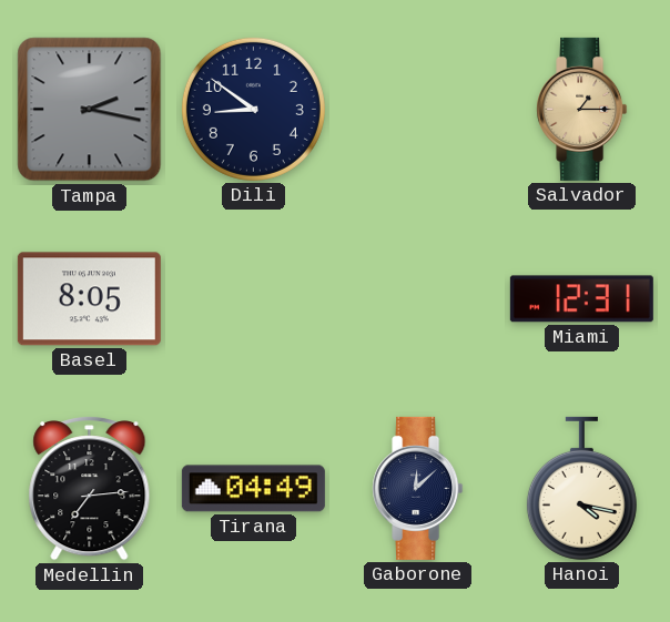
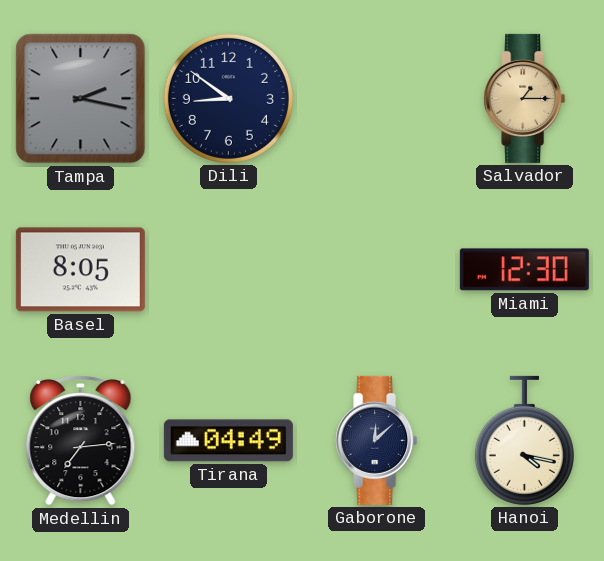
Miami: 12:31 -> 12:30 (524, 270)
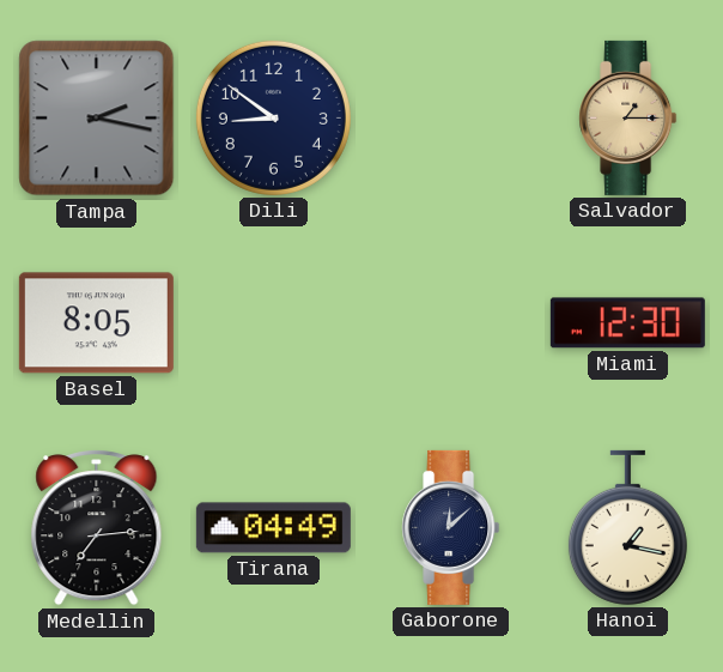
Hanoi: 4:17 -> 1:17 (627, 527)
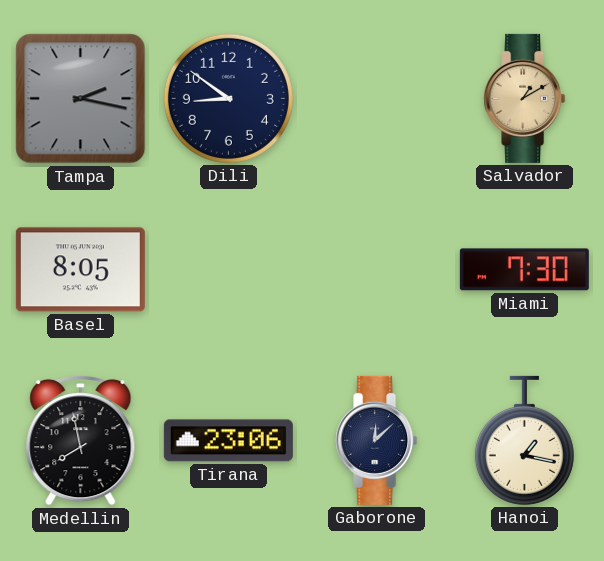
Salvador: 1:15 -> 1:10 (525, 98)
Miami: 12:30 -> 7:30 (524, 270)
Medellin: 7:14 -> 7:58 (81, 441)
Tirana: 04:49 -> 23:06 (228, 441)
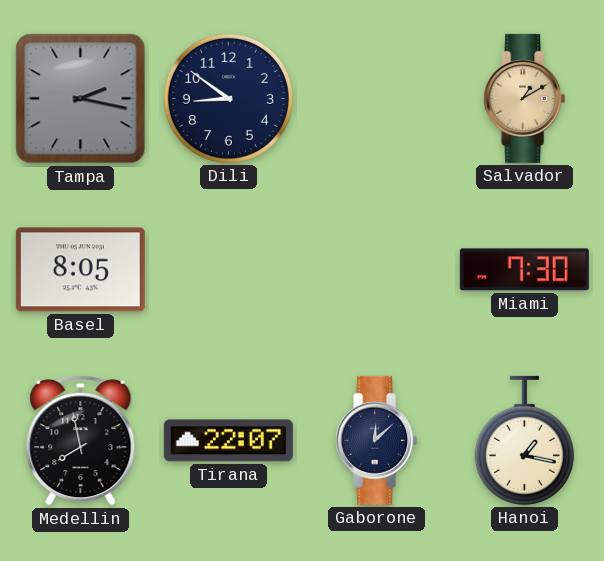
Tirana: 23:06 -> 22:07 (228, 441)
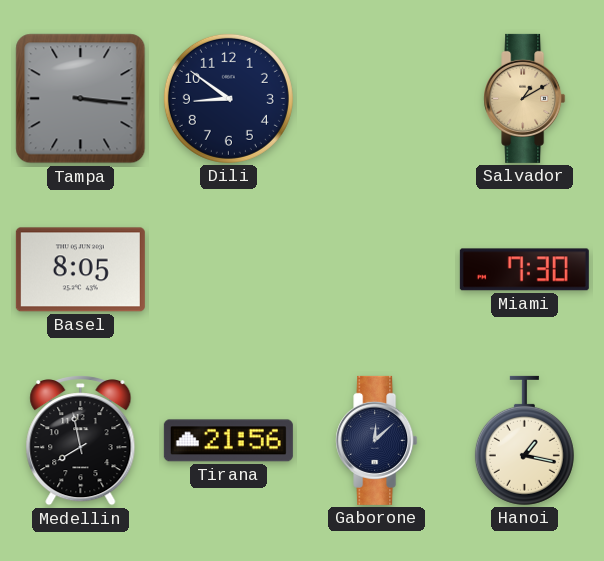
Tampa: 2:17 -> 3:16 (81, 99)
Tirana: 22:07 -> 21:56 (228, 441)
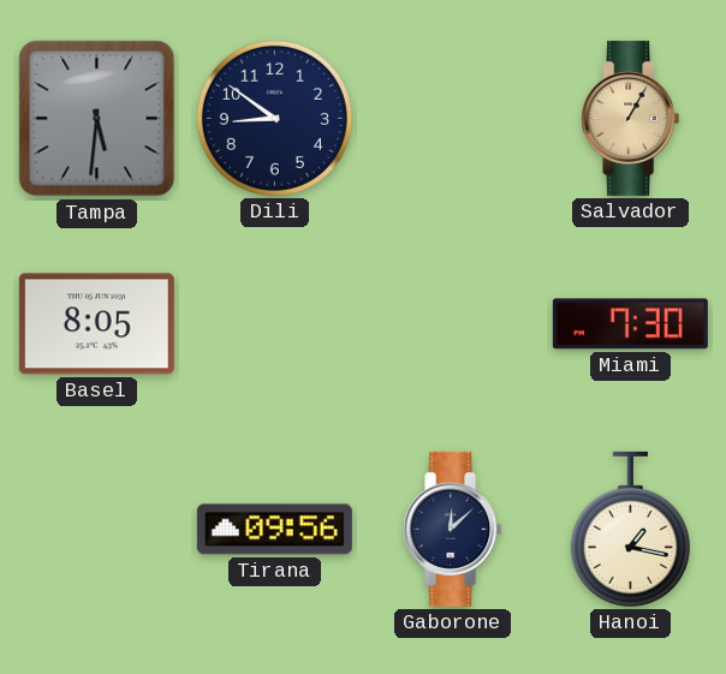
Tampa: 3:16 -> 5:31 (97, 119)
Salvador: 1:10 -> 1:05 (631, 118)
Medellin: 7:58 -> none (81, 441)
Tirana: 21:56 -> 09:56 (274, 530)
